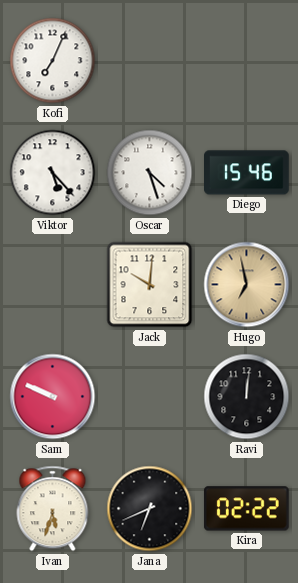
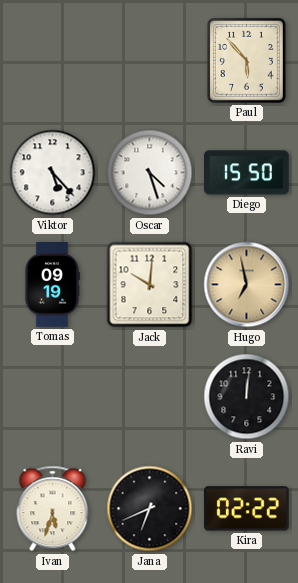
Kofi: 7:04 -> none (53, 61)
Paul: none -> 5:53 (246, 60)
Diego: 15:46 -> 15:50 (247, 173)
Tomas: none -> 09:19 (52, 285)
Sam: 9:49 -> none (53, 397)
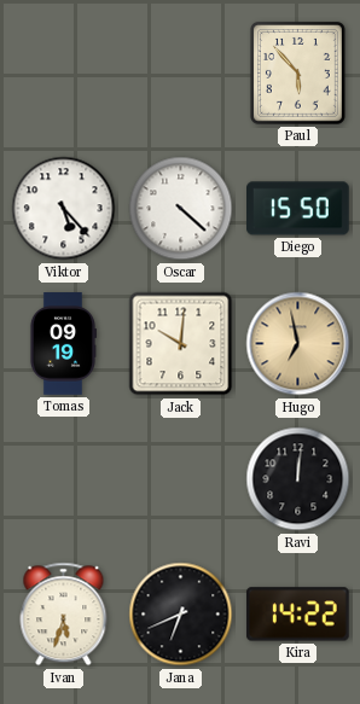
Oscar: 4:27 -> 4:22 (181, 209)
Kira: 02:22 -> 14:22 (297, 615)
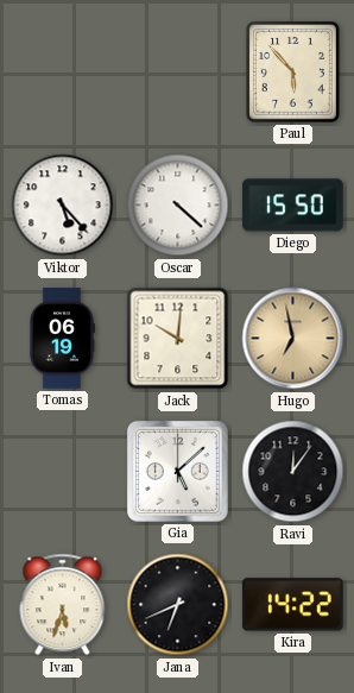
Tomas: 09:19 -> 06:19 (62, 339)
Gia: none -> 5:08 (177, 471)
Ravi: 12:01 -> 12:06 (293, 472)
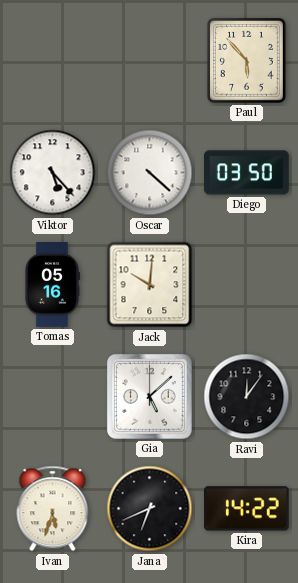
Diego: 15:50 -> 03:50 (247, 173)
Tomas: 06:19 -> 05:16 (52, 285)
Hugo: 6:58 -> none (293, 339)
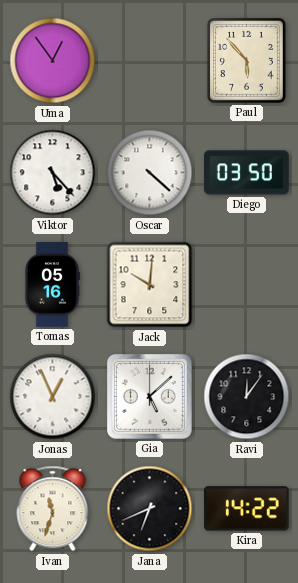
Uma: none -> 12:54 (53, 61)
Jonas: none -> 12:56 (53, 397)
Ivan: 5:33 -> 11:33 (53, 509)
